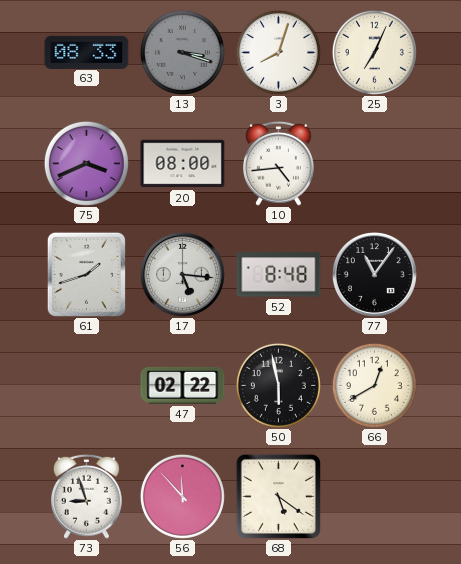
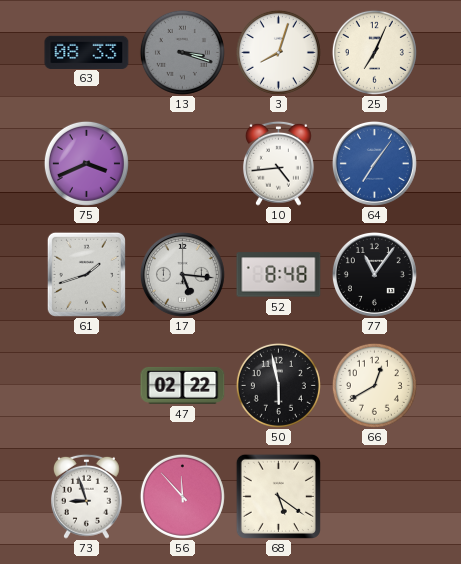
20: 08:00 -> none (183, 164)
64: none -> 7:06 (374, 163)
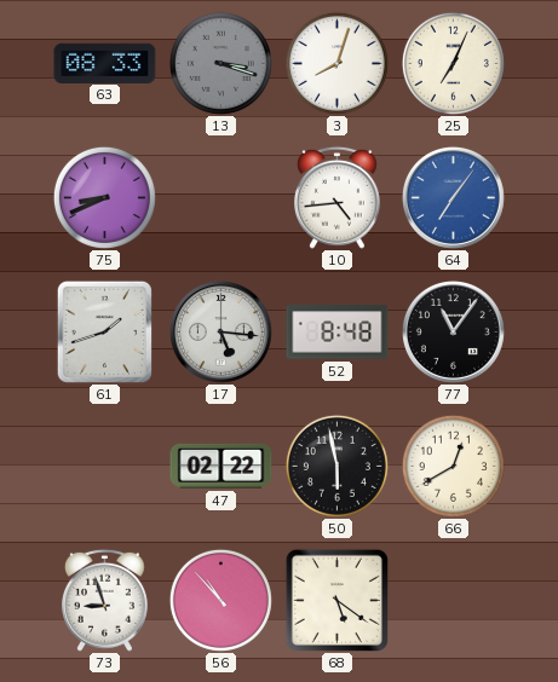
75: 3:41 -> 8:41 (104, 197)
56: 11:53 -> 10:53 (220, 600)
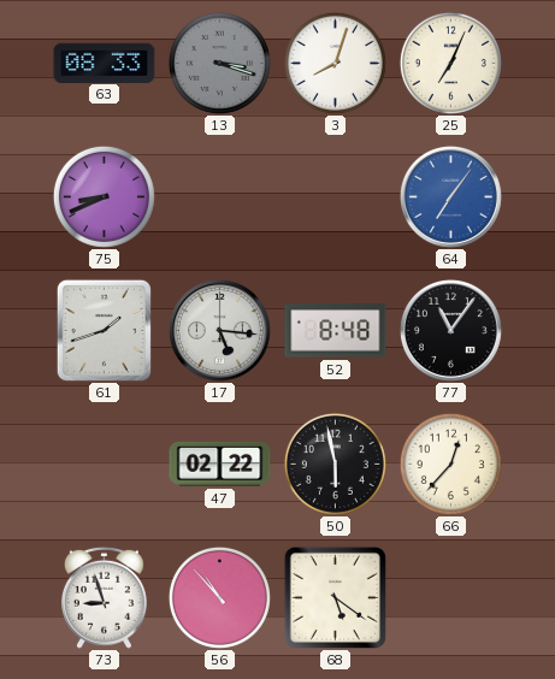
10: 4:44 -> none (338, 197)
66: 12:40 -> 12:37 (450, 464)
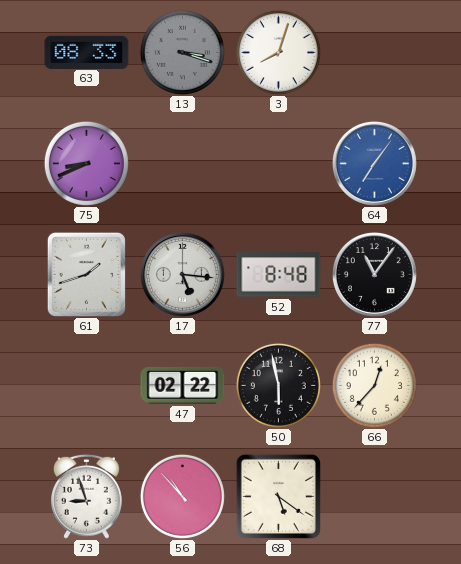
25: 7:04 -> none (450, 63)
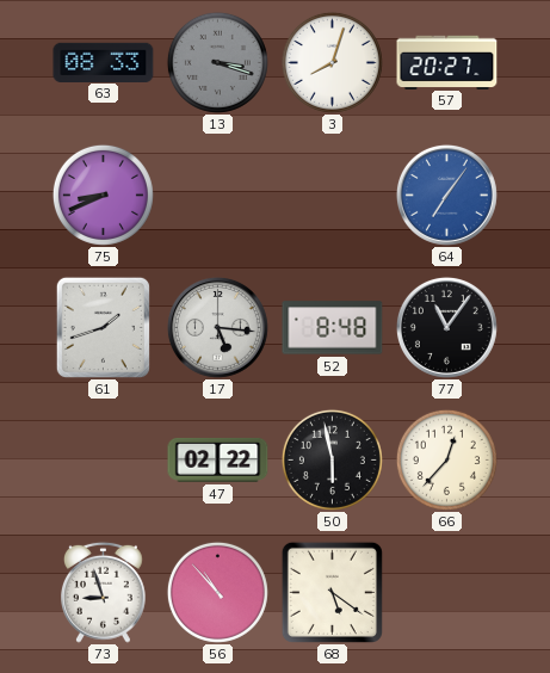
57: none -> 20:27 (447, 62)
